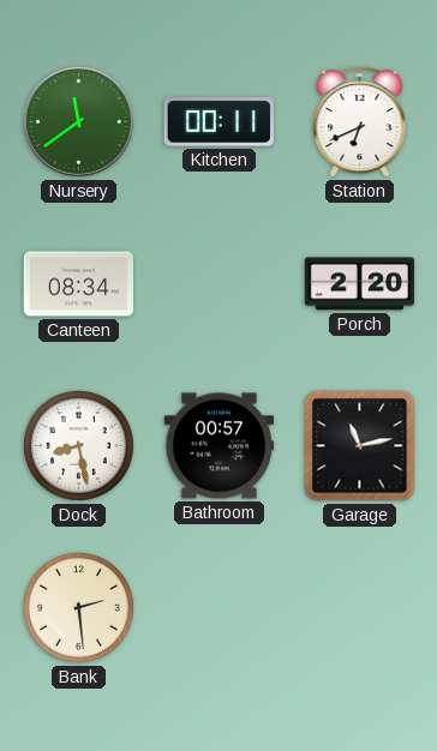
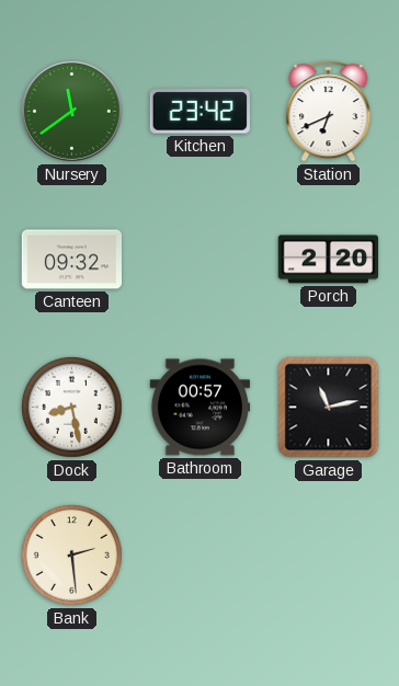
Kitchen: 00:11 -> 23:42 (200, 112)
Canteen: 08:34 -> 09:32 (71, 260)
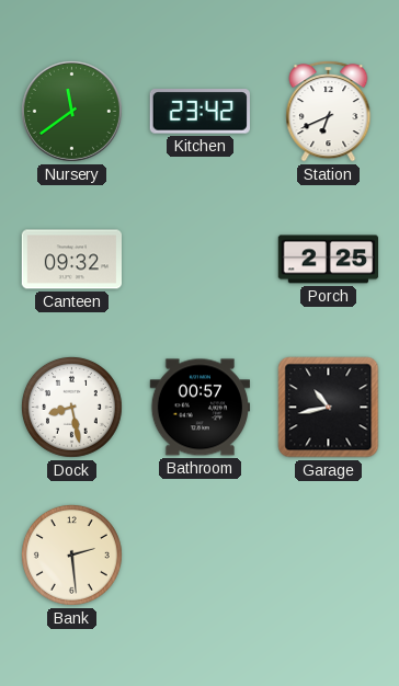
Porch: 2:20 -> 2:25 (328, 260)
Garage: 11:13 -> 10:43 (329, 408)
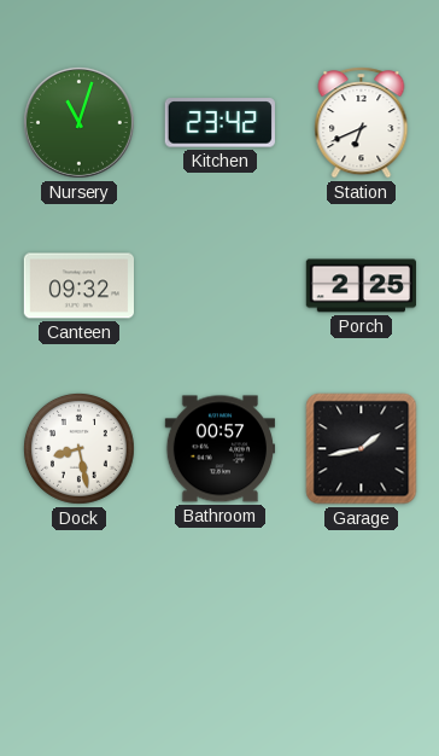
Nursery: 11:39 -> 11:03 (78, 122)
Garage: 10:43 -> 1:43 (362, 449)
Bank: 2:29 -> none (71, 554)
